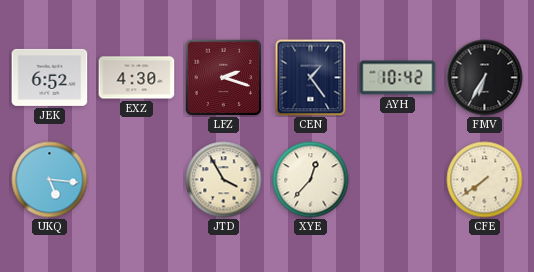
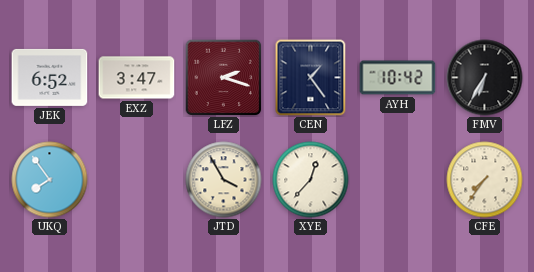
EXZ: 4:30 -> 3:47 (137, 78)
UKQ: 5:16 -> 7:54 (50, 180)
CFE: 7:39 -> 7:36 (485, 180)
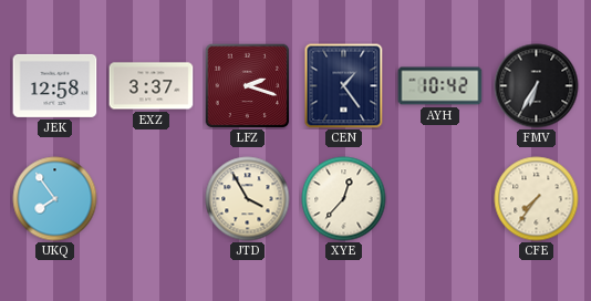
JEK: 6:52 -> 12:58 (55, 85)
EXZ: 3:47 -> 3:37 (152, 86)
